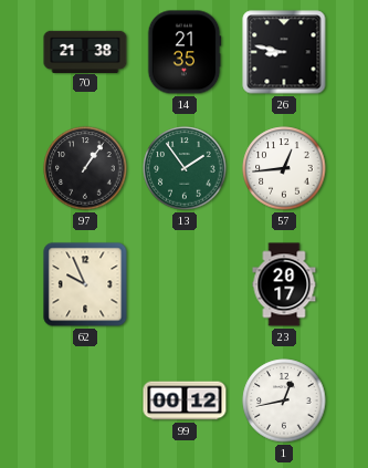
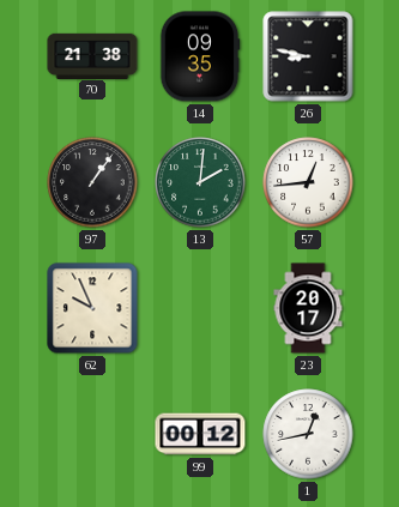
14: 21:35 -> 09:35 (200, 56)
13: 1:54 -> 2:01 (200, 182)
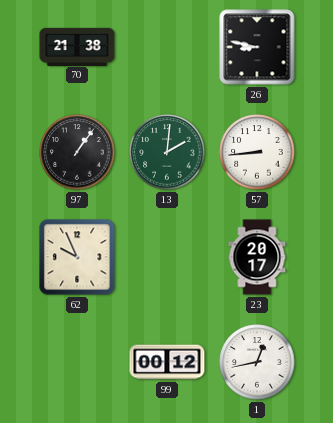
14: 09:35 -> none (200, 56)
57: 12:44 -> 8:44 (257, 152)
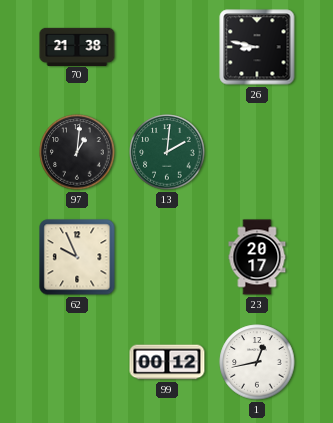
97: 1:06 -> 1:01 (77, 152)
57: 8:44 -> none (257, 152)
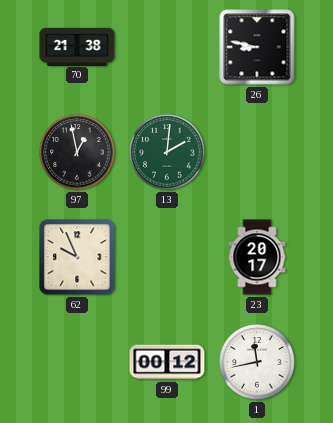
97: 1:01 -> 12:58 (77, 152)
1: 12:43 -> 11:43 (257, 362)
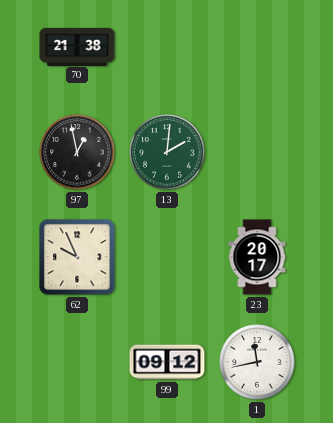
26: 8:47 -> none (257, 47)
99: 00:12 -> 09:12 (167, 362)
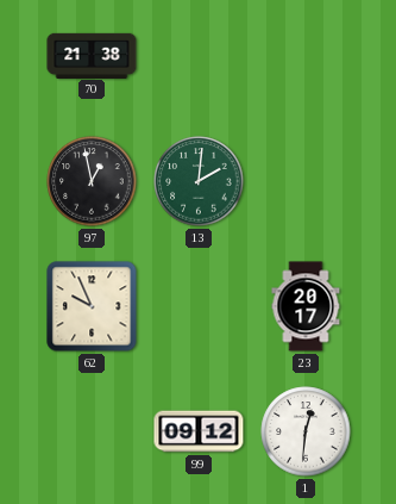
1: 11:43 -> 12:31 (306, 431)
